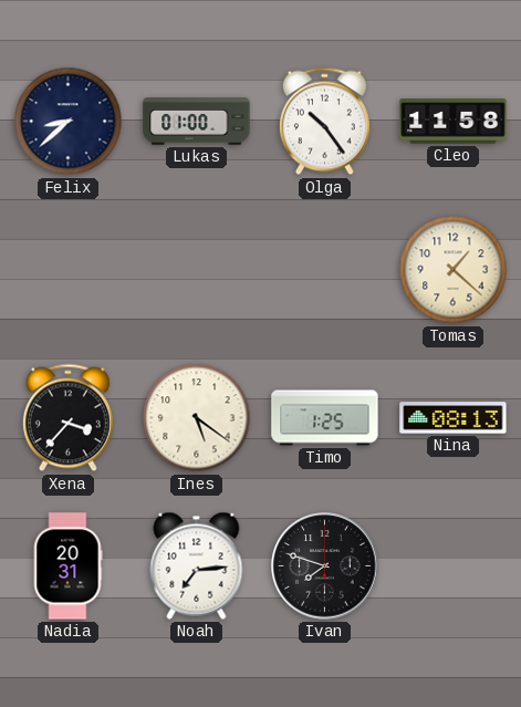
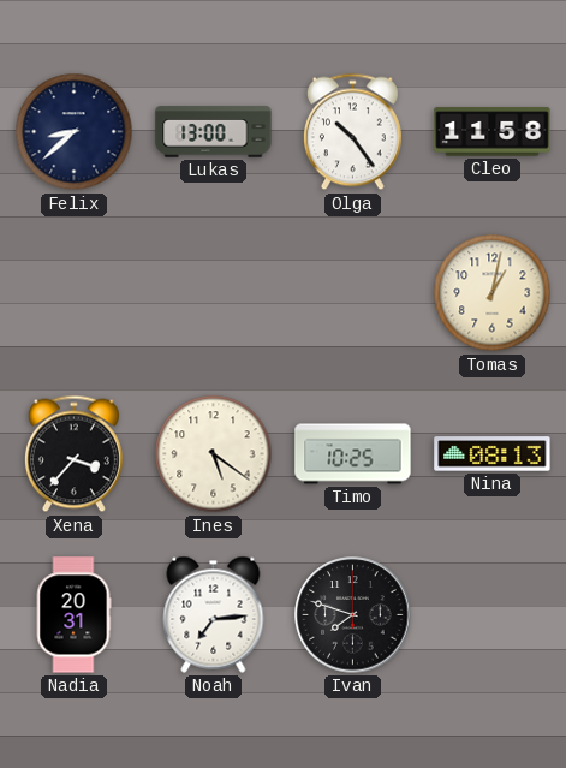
Lukas: 01:00 -> 13:00 (214, 132)
Tomas: 1:22 -> 1:02 (493, 293)
Timo: 1:25 -> 10:25 (353, 454)
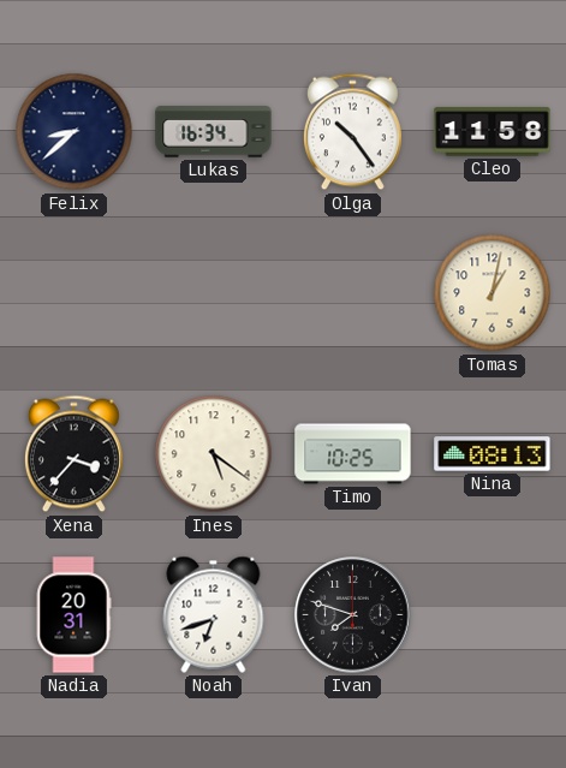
Lukas: 13:00 -> 16:34 (214, 132)
Noah: 7:14 -> 6:42 (214, 614)
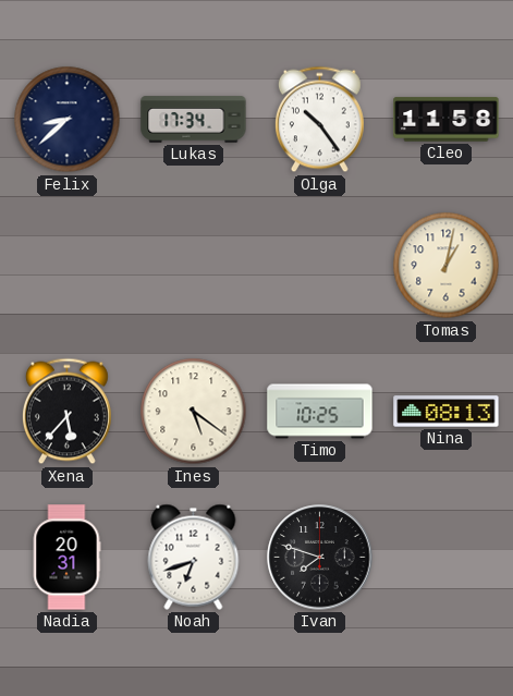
Lukas: 16:34 -> 17:34 (194, 120)
Xena: 3:37 -> 5:37 (66, 412)
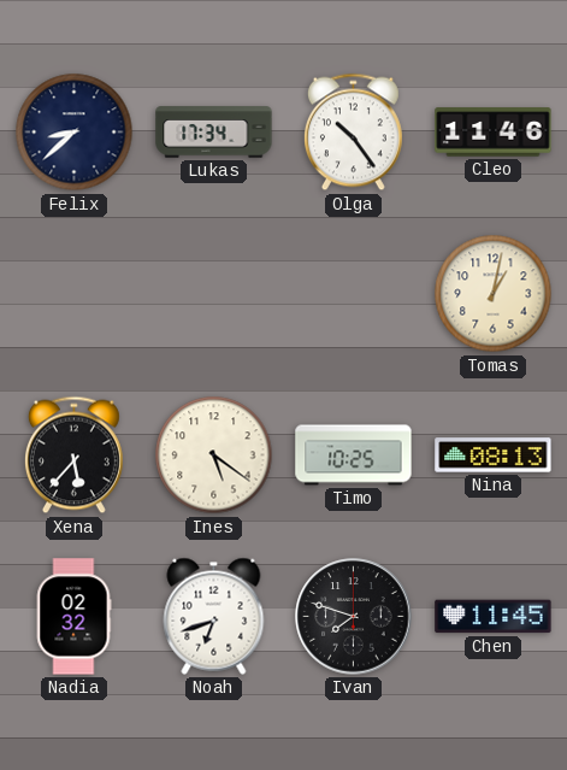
Cleo: 11:58 -> 11:46 (494, 133)
Nadia: 20:31 -> 02:32 (73, 617)
Chen: none -> 11:45 (494, 617)
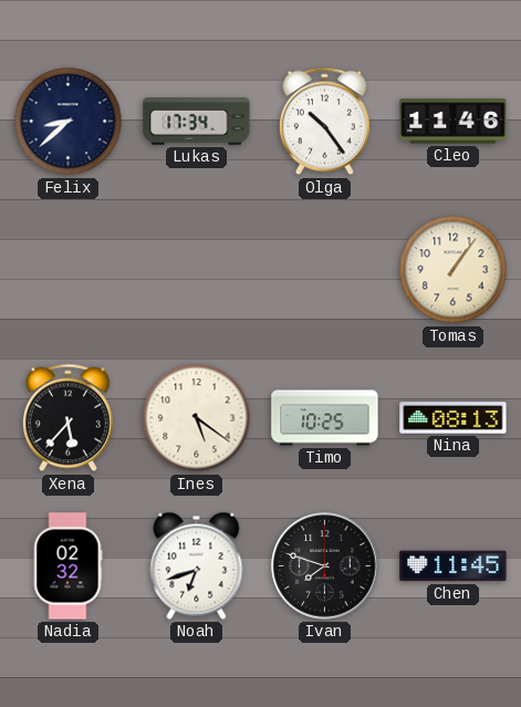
Tomas: 1:02 -> 1:06 (454, 270)
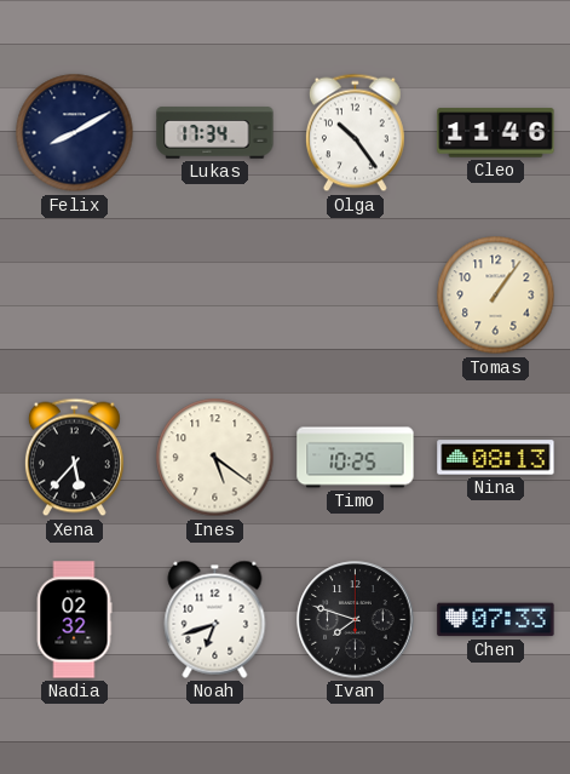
Felix: 8:38 -> 8:10 (75, 133)
Chen: 11:45 -> 07:33 (496, 620)
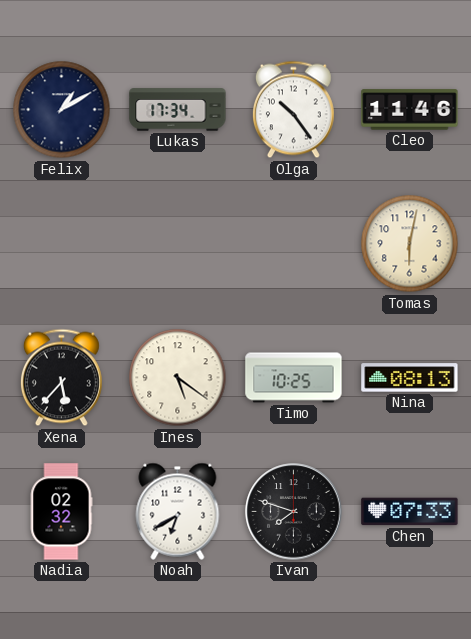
Felix: 8:10 -> 1:10 (62, 110)
Tomas: 1:06 -> 6:02 (410, 244)
Noah: 6:42 -> 6:40 (178, 511)
